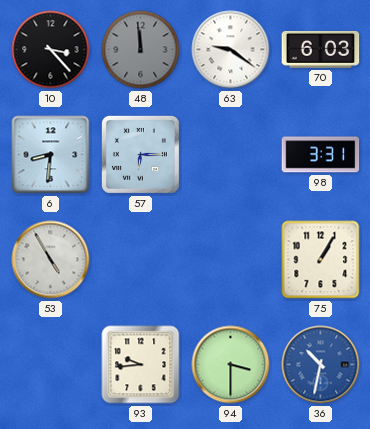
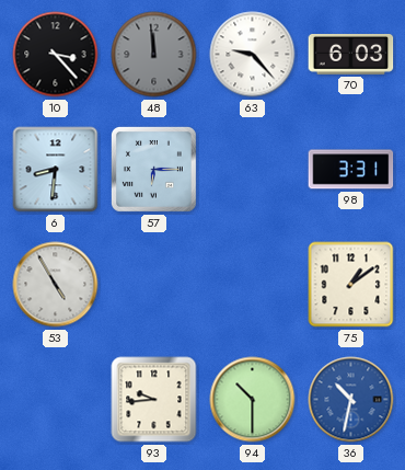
63: 9:21 -> 9:23 (253, 55)
75: 1:05 -> 1:09 (351, 285)
94: 3:30 -> 10:30 (253, 400)
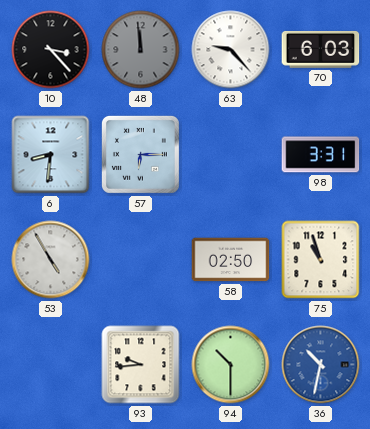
58: none -> 02:50 (231, 260)
75: 1:09 -> 10:57 (321, 260)
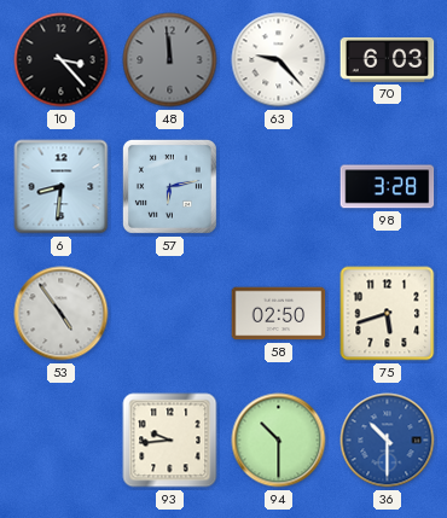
57: 6:15 -> 6:13 (169, 186)
98: 3:31 -> 3:28 (388, 187)
53: 4:55 -> 4:54 (62, 314)
75: 10:57 -> 5:42 (388, 314)
36: 10:32 -> 10:30 (388, 441)
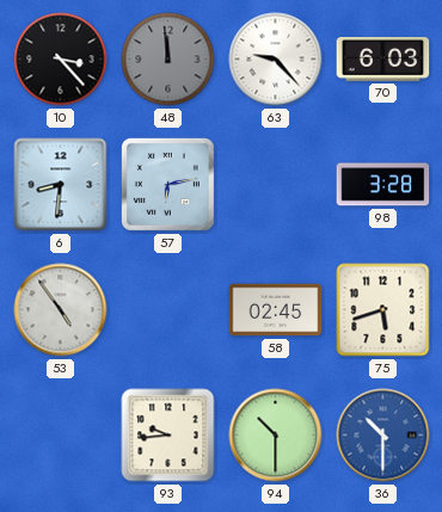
58: 02:50 -> 02:45 (276, 310)
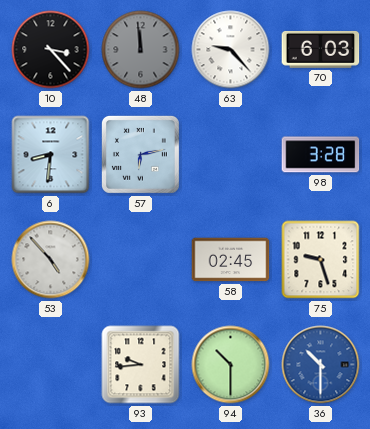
53: 4:54 -> 4:53 (51, 260)
75: 5:42 -> 9:27 (321, 260)
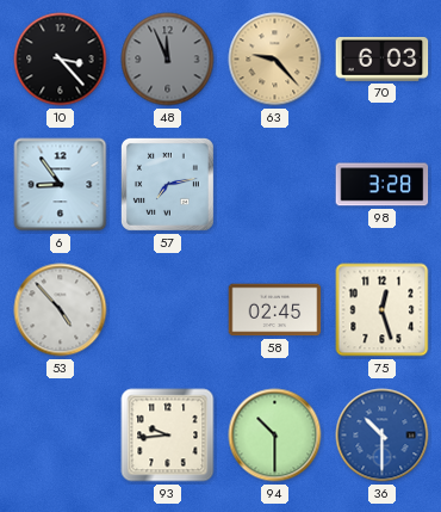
48: 11:59 -> 11:56 (168, 60)
63 dial: white -> champagne (275, 60)
6: 8:31 -> 8:54 (61, 185)
57: 6:13 -> 7:13 (167, 184)
75: 9:27 -> 12:27 (383, 310)
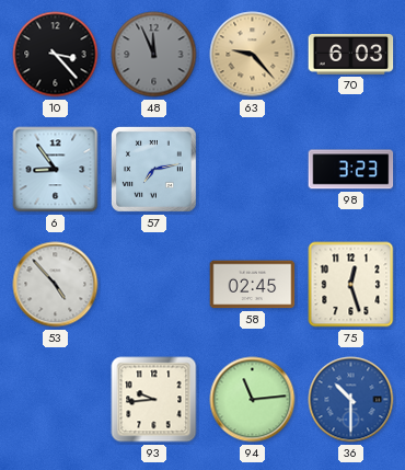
98: 3:28 -> 3:23 (351, 170)
94: 10:30 -> 11:14 (253, 400)
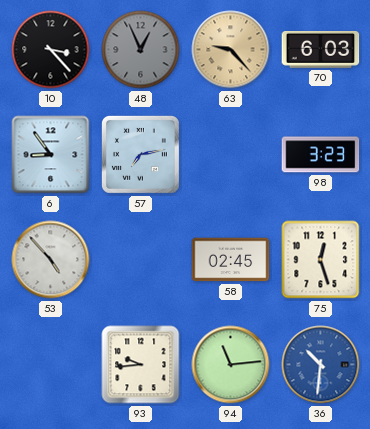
48: 11:56 -> 12:56 (141, 50)
36: 10:30 -> 10:31 (321, 365)
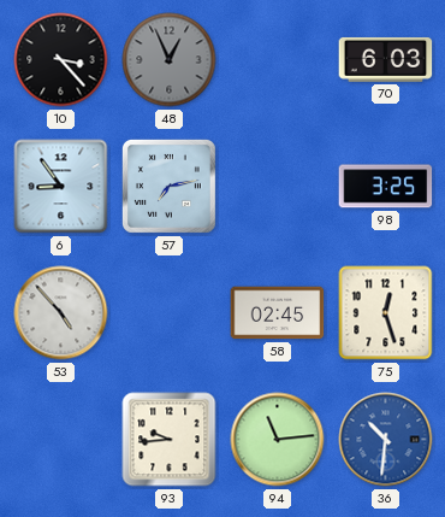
63: 9:23 -> none (231, 50)
98: 3:23 -> 3:25 (386, 187)
